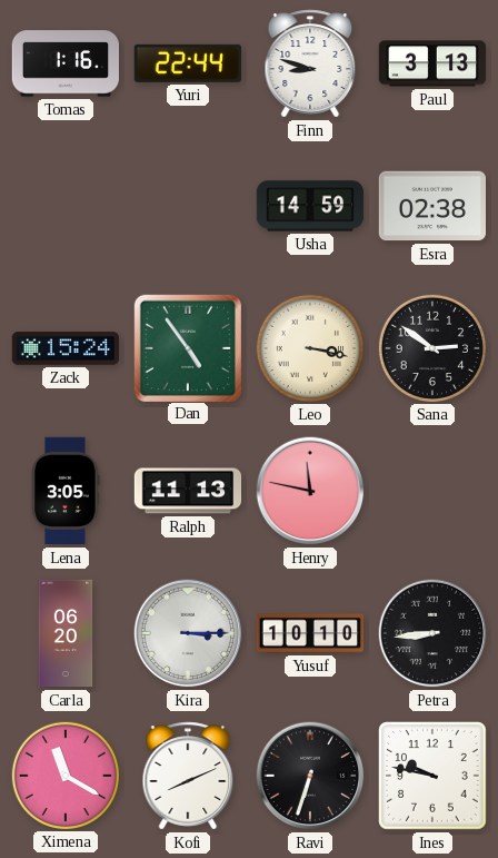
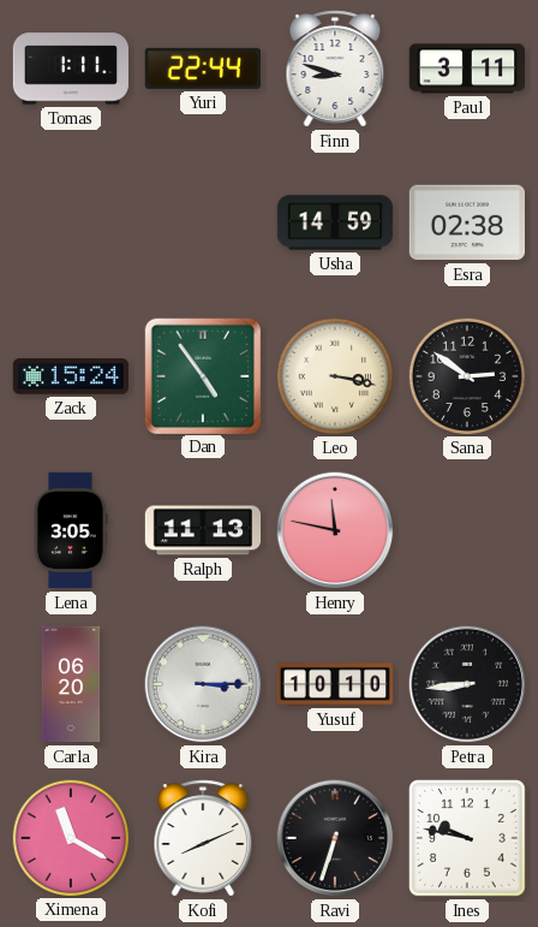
Tomas: 1:16 -> 1:11 (70, 69)
Paul: 3:13 -> 3:11 (466, 69)
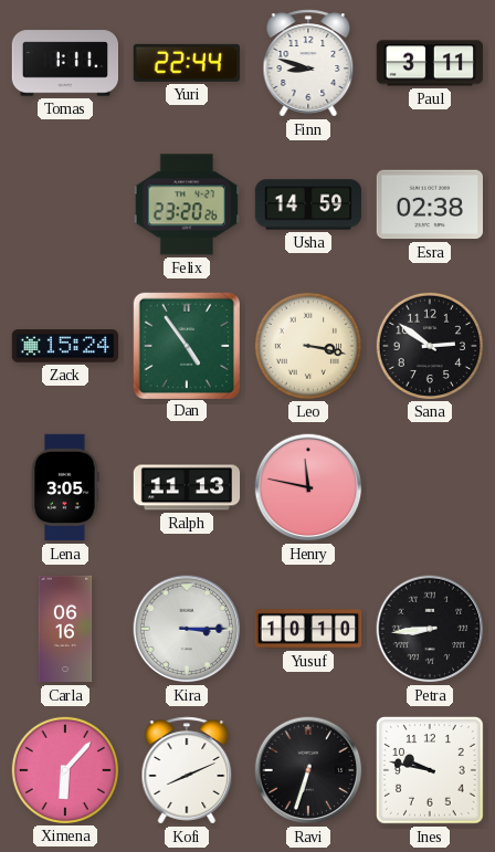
Felix: none -> 23:20 (187, 204)
Carla: 06:20 -> 06:16 (65, 629)
Ximena: 11:20 -> 6:07 (64, 769)
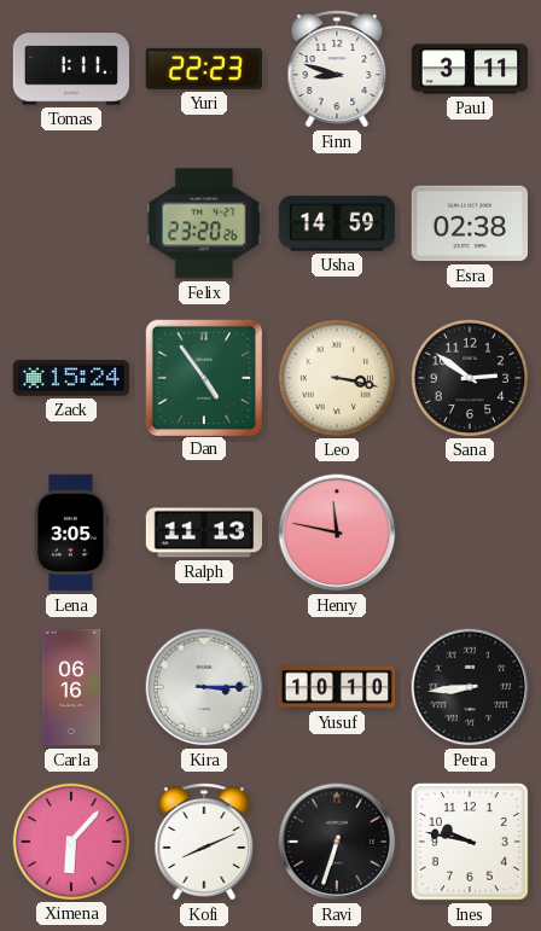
Yuri: 22:44 -> 22:23 (204, 69)
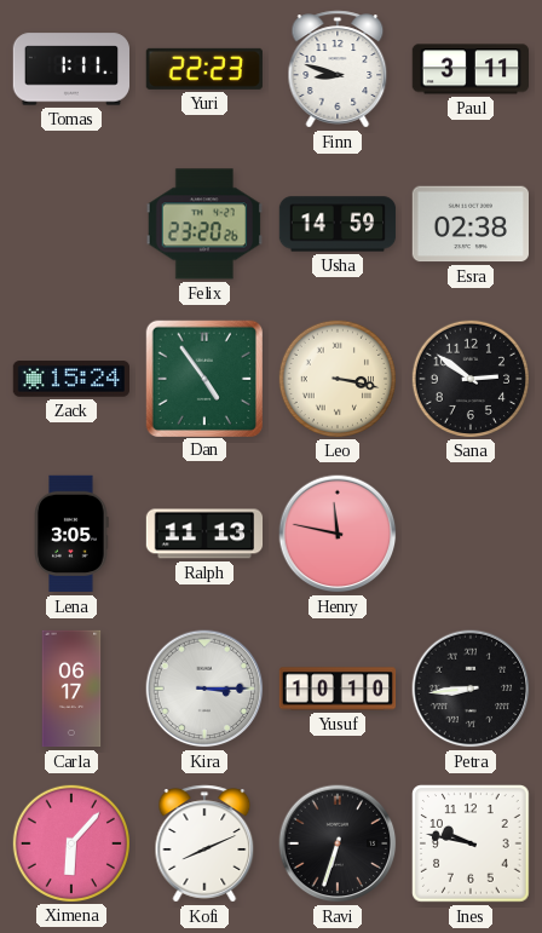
Carla: 06:16 -> 06:17 (71, 689)
